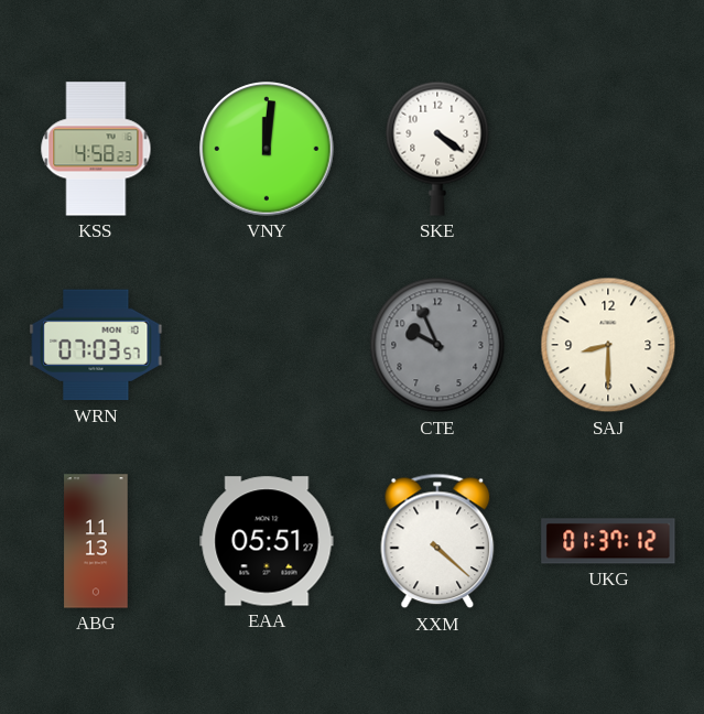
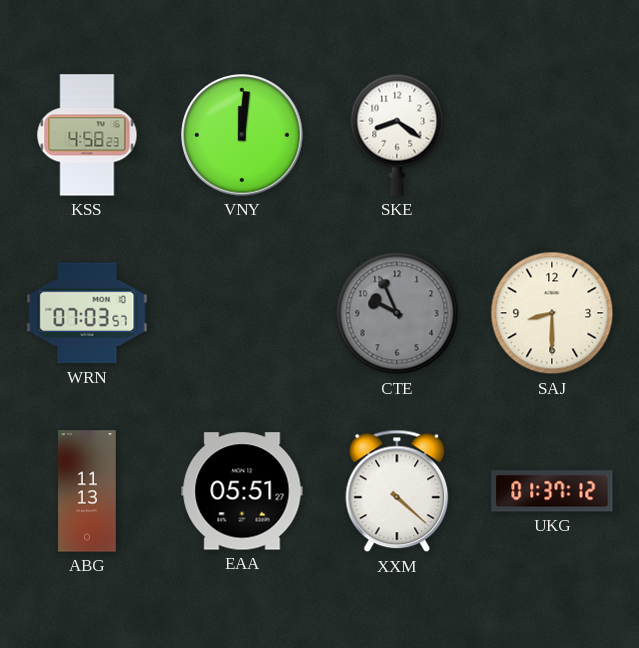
SKE: 4:21 -> 8:21 (397, 135)
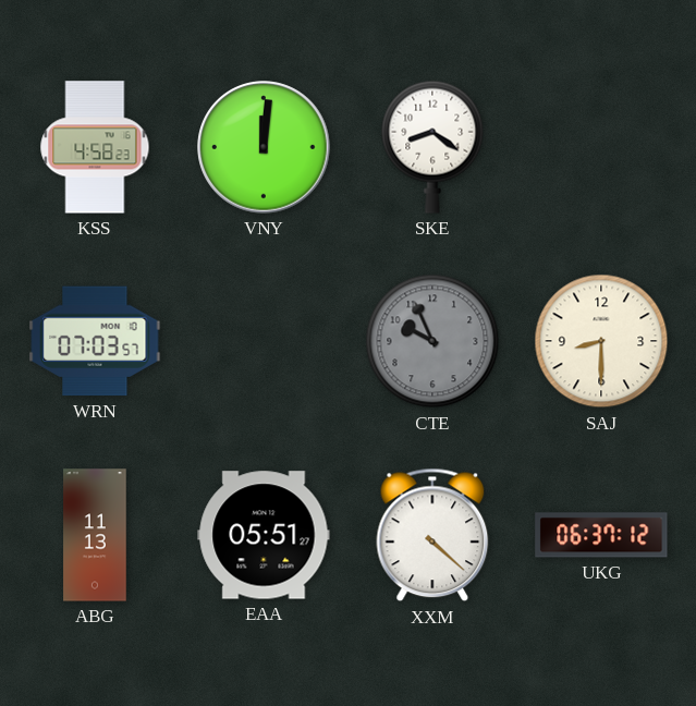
UKG: 01:37 -> 06:37 (601, 535)
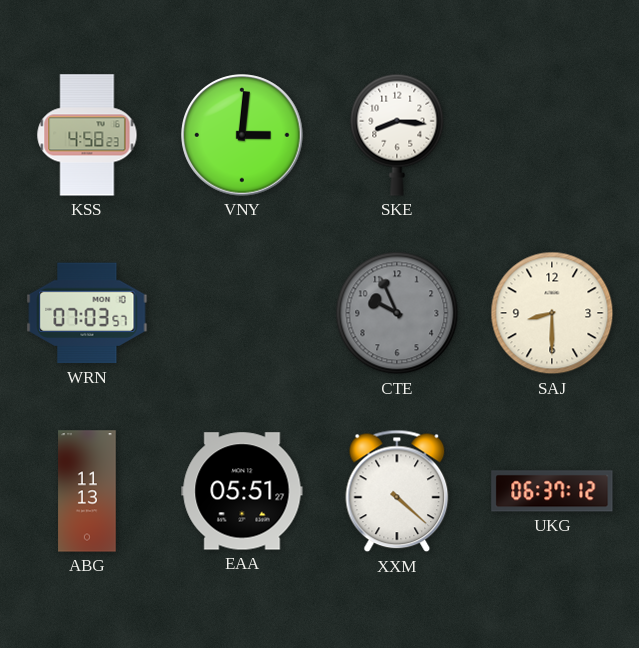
VNY: 12:01 -> 3:01 (242, 135)
SKE: 8:21 -> 8:16 (397, 135)
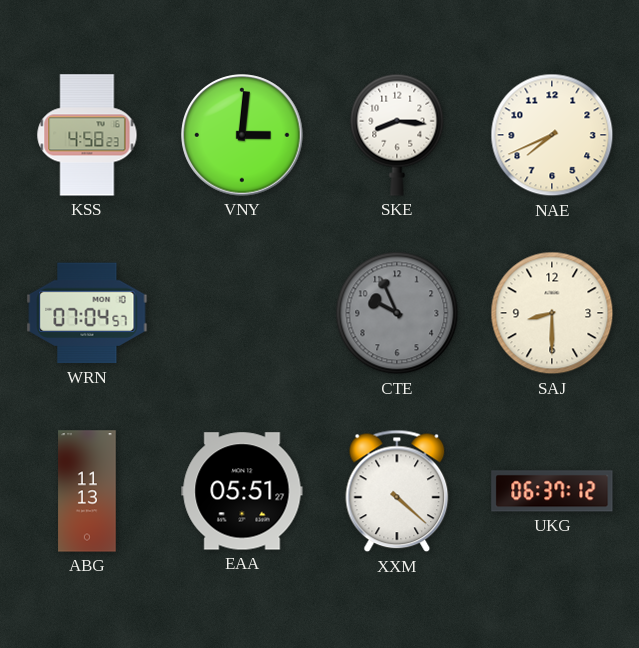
NAE: none -> 7:41 (552, 135)
WRN: 07:03 -> 07:04 (87, 313)
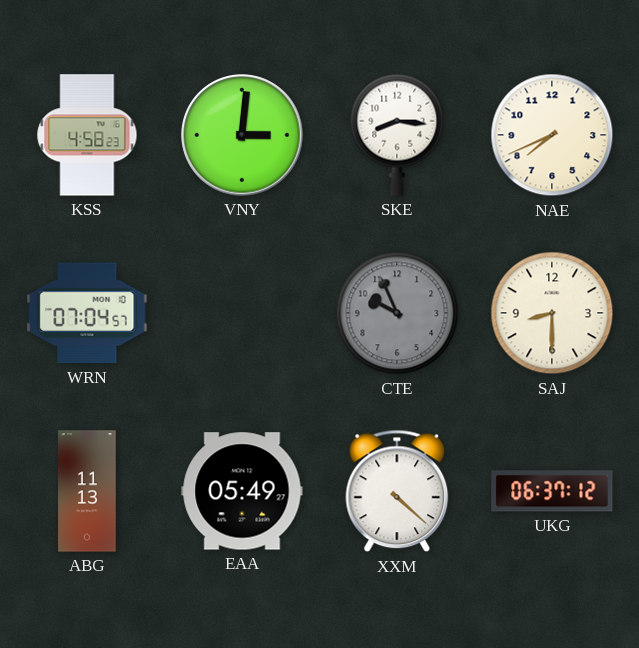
EAA: 05:51 -> 05:49 (242, 491)
